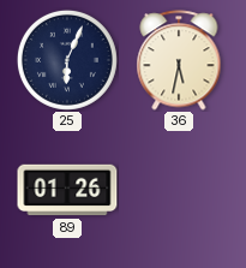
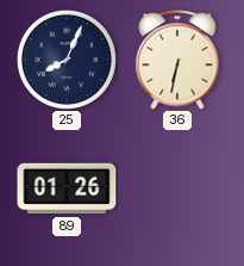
25: 6:04 -> 8:04 (67, 60)
36: 5:32 -> 6:32 (177, 60)
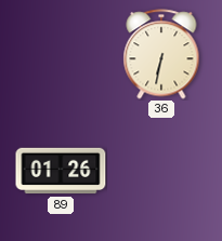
25: 8:04 -> none (67, 60)
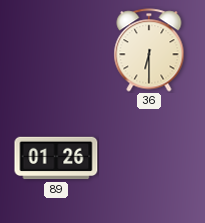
36: 6:32 -> 6:30 (149, 50)
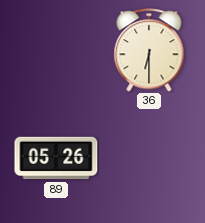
89: 01:26 -> 05:26 (56, 158)
